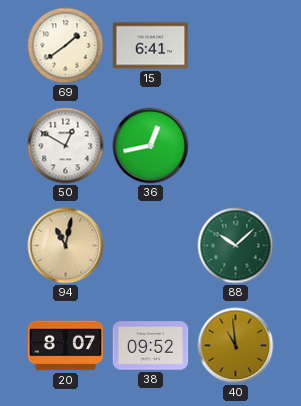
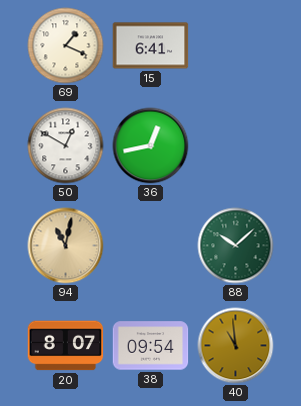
69: 1:39 -> 1:19 (66, 46)
38: 09:52 -> 09:54 (151, 346)
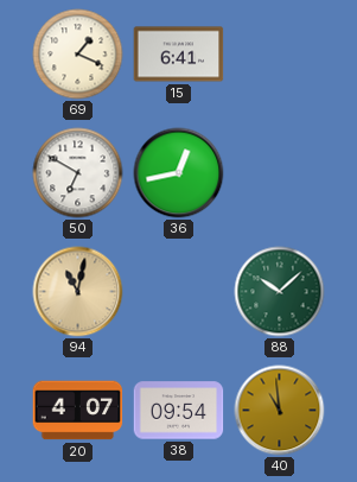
50: 12:50 -> 6:50 (78, 173)
20: 8:07 -> 4:07 (78, 411)
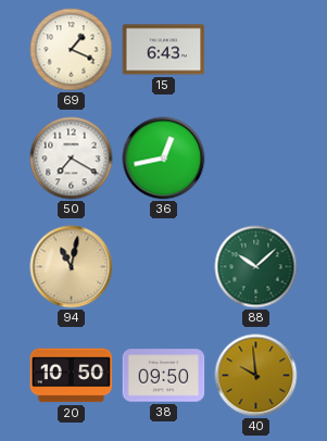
15: 6:41 -> 6:43 (164, 50)
50: 6:50 -> 7:20 (72, 159)
20: 4:07 -> 10:50 (72, 376)
38: 09:54 -> 09:50 (164, 376)
40: 10:59 -> 9:59 (256, 376)
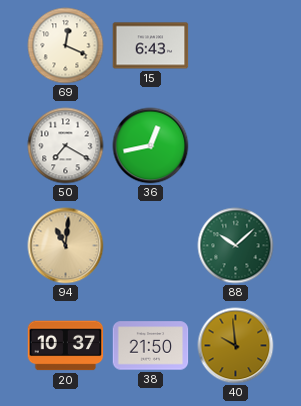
69: 1:19 -> 12:19 (66, 46)
94: 11:02 -> 11:01 (66, 246)
20: 10:50 -> 10:37 (66, 346)
38: 09:50 -> 21:50 (151, 346)
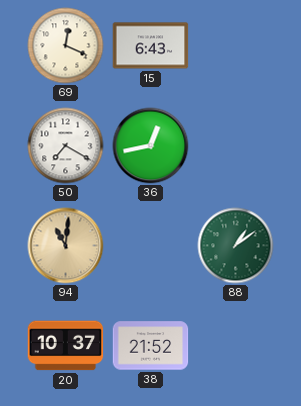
88: 10:08 -> 1:09 (236, 246)
38: 21:50 -> 21:52 (151, 346)
40: 9:59 -> none (236, 346)
